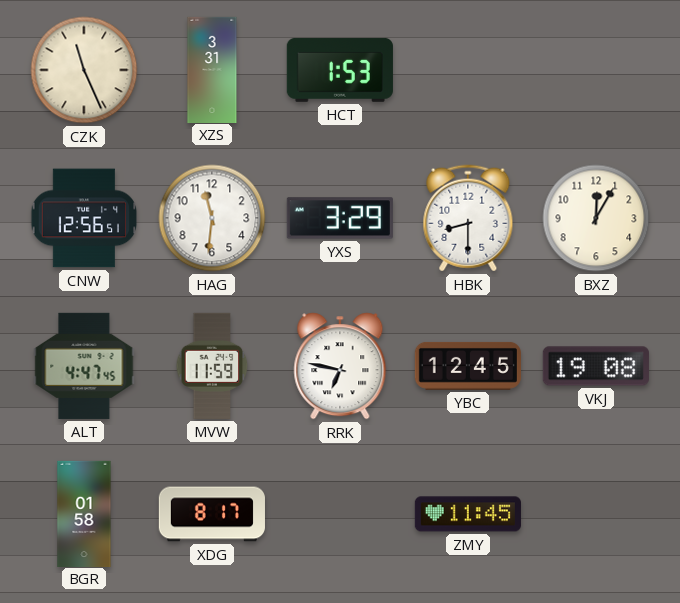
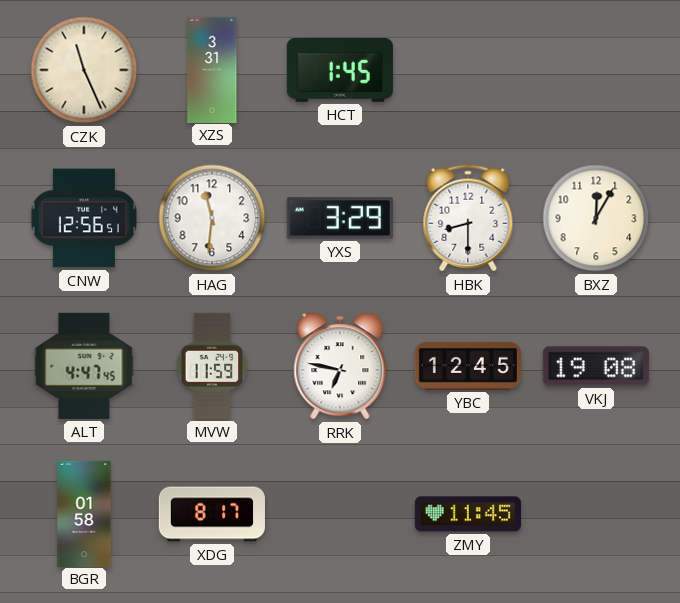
HCT: 1:53 -> 1:45 (340, 70)
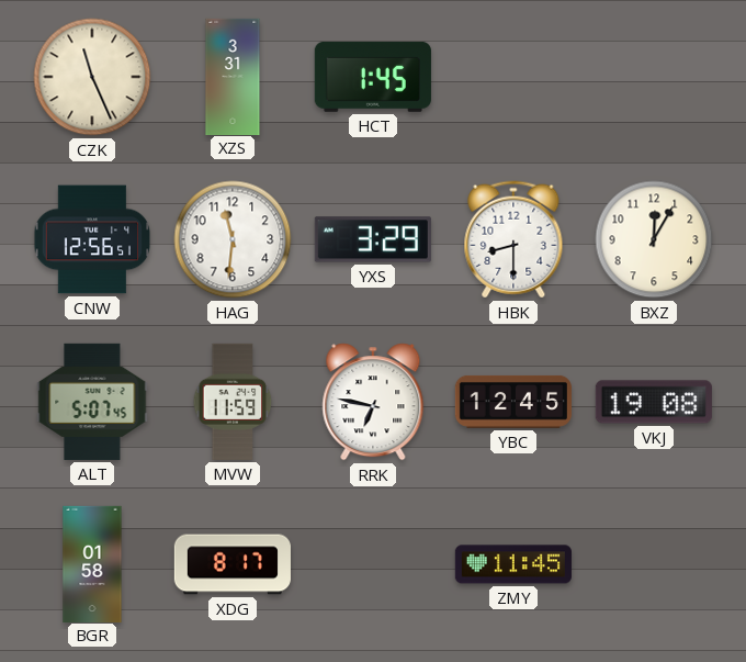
ALT: 4:47 -> 5:07 (92, 402)
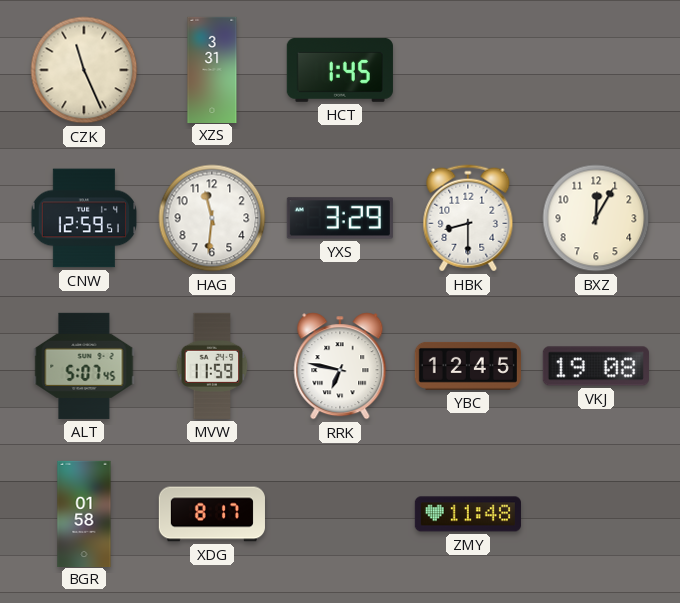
CNW: 12:56 -> 12:59 (84, 218)
ZMY: 11:45 -> 11:48 (468, 514)
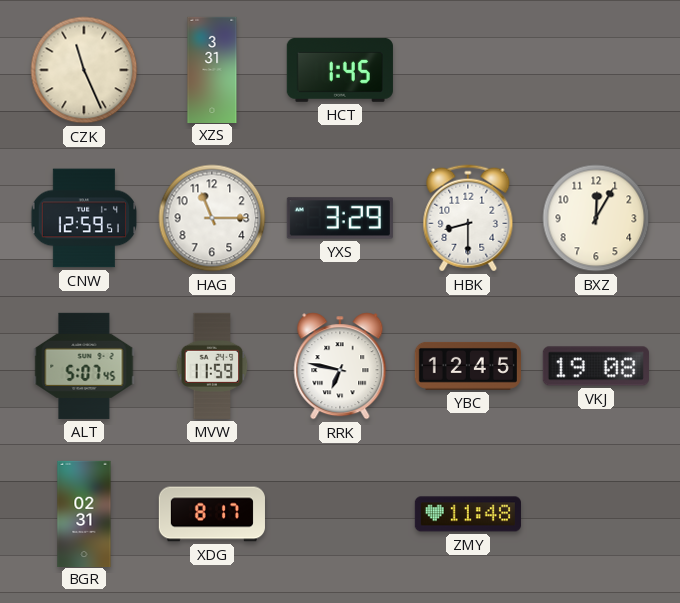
HAG: 11:31 -> 11:15 (212, 218)
BGR: 01:58 -> 02:31 (84, 513)
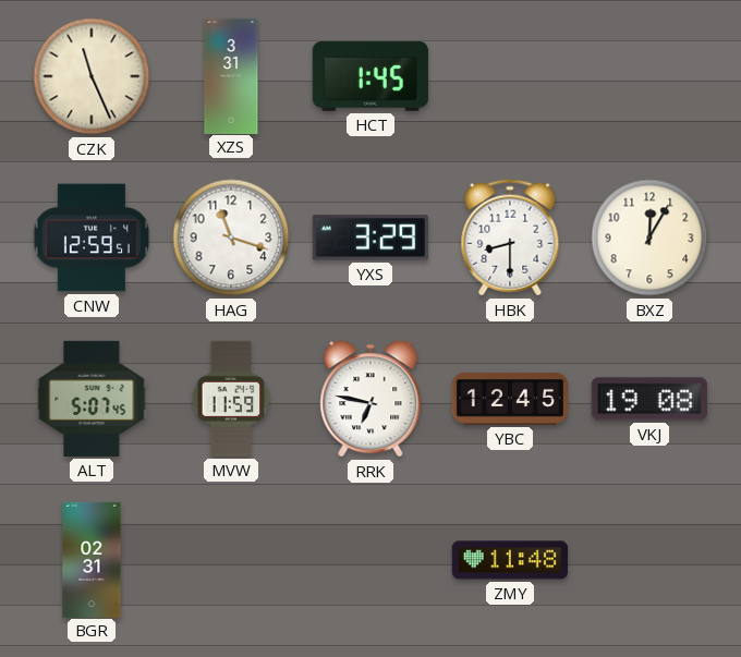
HAG: 11:15 -> 11:18 (231, 238)
XDG: 8:17 -> none (211, 514)
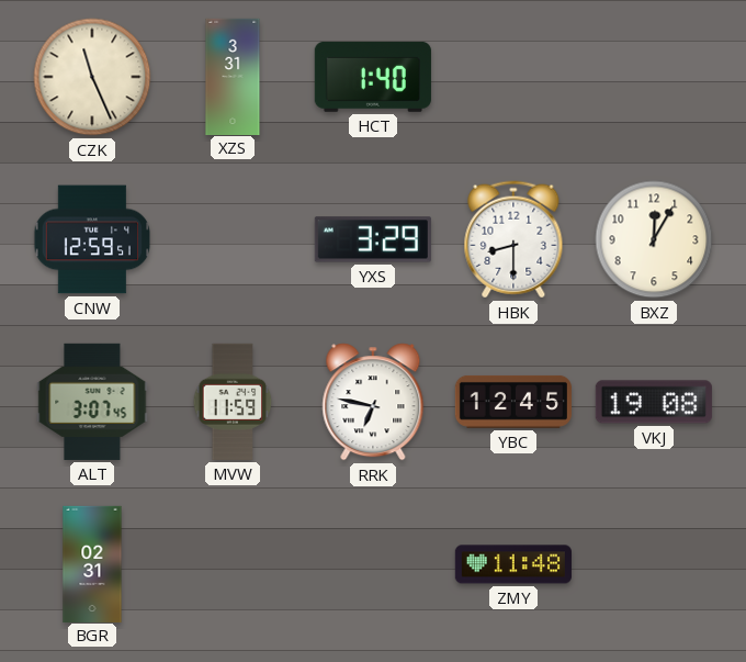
HCT: 1:45 -> 1:40 (373, 77)
HAG: 11:18 -> none (231, 238)
ALT: 5:07 -> 3:07 (92, 402)
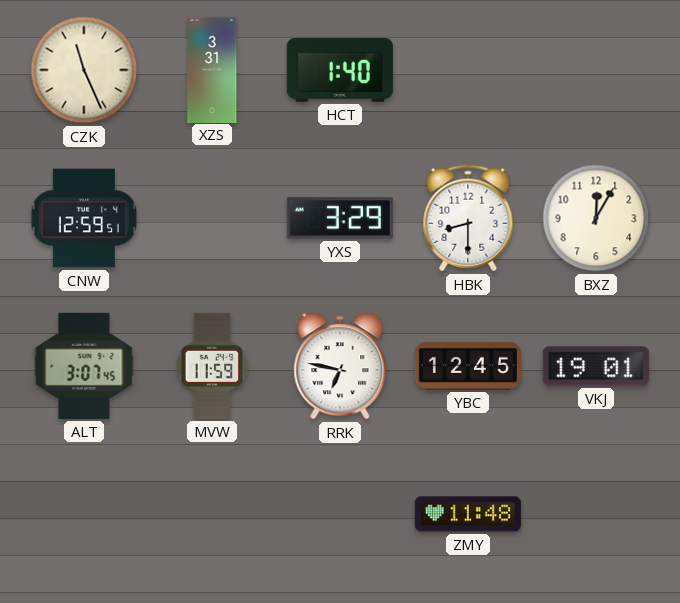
VKJ: 19:08 -> 19:01 (596, 366)
BGR: 02:31 -> none (92, 563)
